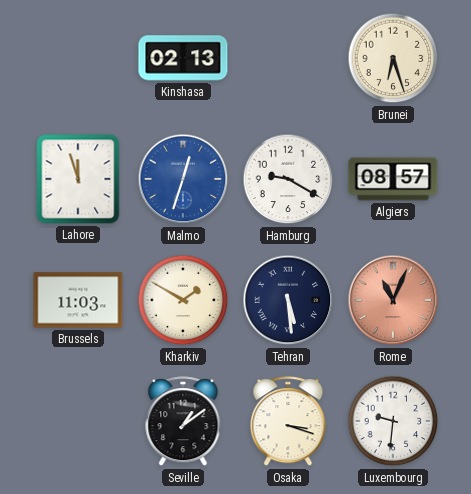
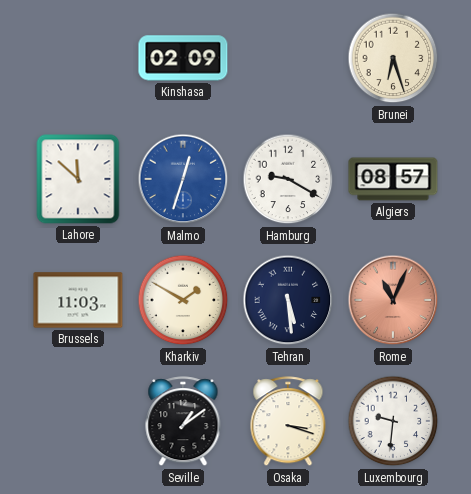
Kinshasa: 02:13 -> 02:09 (183, 58)
Lahore: 11:57 -> 11:52 (78, 179)
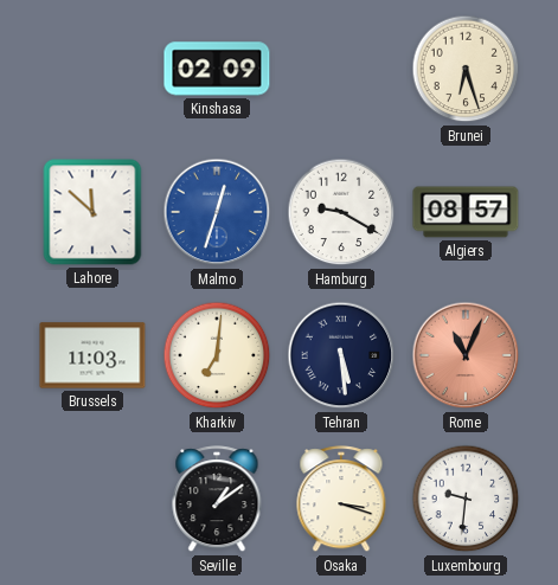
Kharkiv: 1:50 -> 7:01 (217, 355)
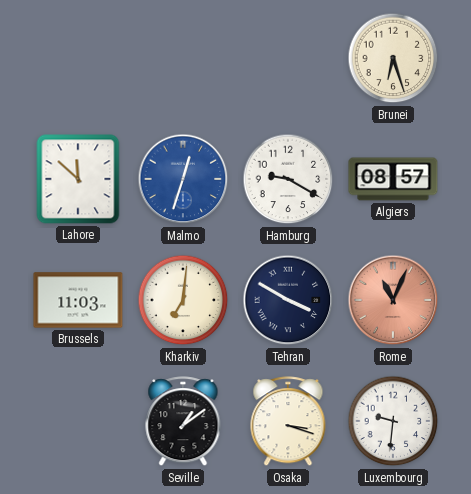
Kinshasa: 02:09 -> none (217, 69)
Tehran: 5:29 -> 3:50 (288, 300)
